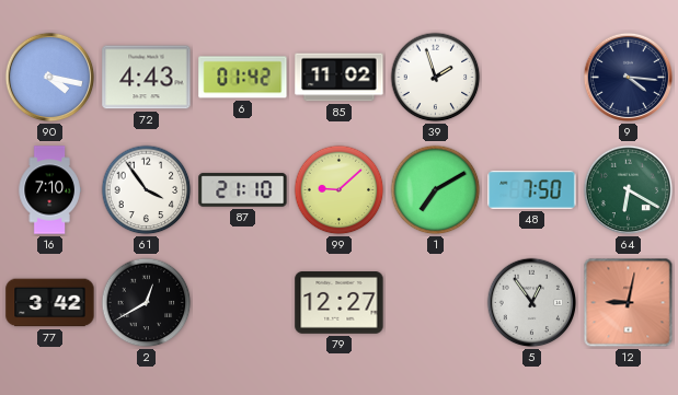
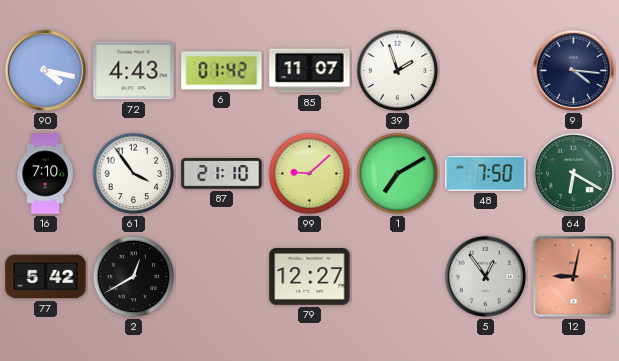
85: 11:02 -> 11:07 (310, 71)
77: 3:42 -> 5:42 (46, 277)
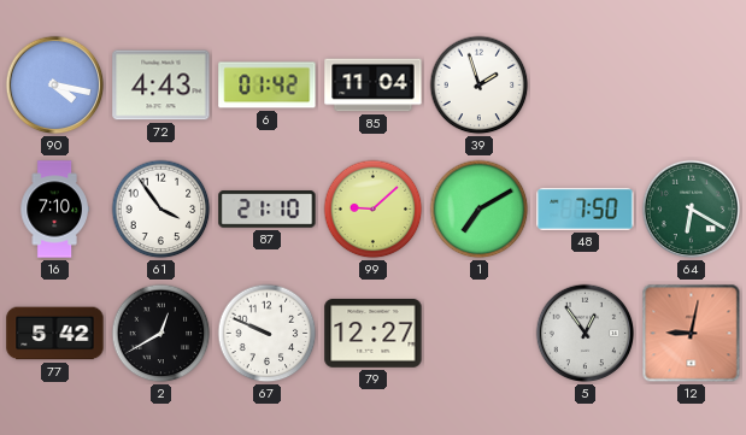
85: 11:07 -> 11:04 (374, 86)
9: 4:16 -> none (574, 71)
67: none -> 9:49 (268, 334)
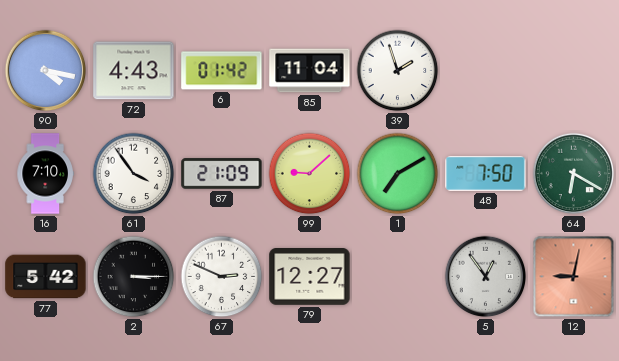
87: 21:10 -> 21:09 (222, 174)
2: 12:40 -> 3:15 (134, 277)
67: 9:49 -> 2:49 (222, 277)
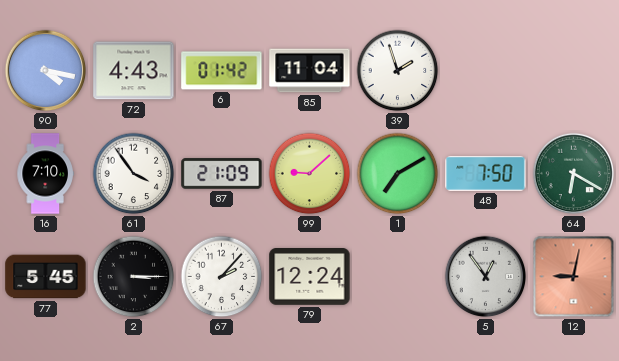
77: 5:42 -> 5:45 (46, 277)
67: 2:49 -> 2:07 (222, 277)
79: 12:27 -> 12:24 (310, 277)
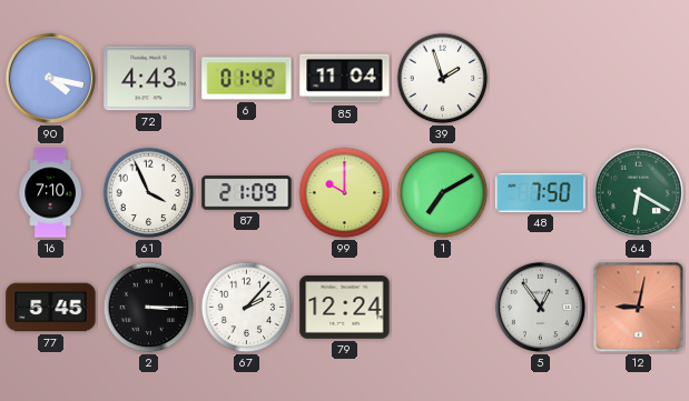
61: 3:54 -> 3:56 (149, 193)
99: 9:08 -> 10:00 (345, 193)
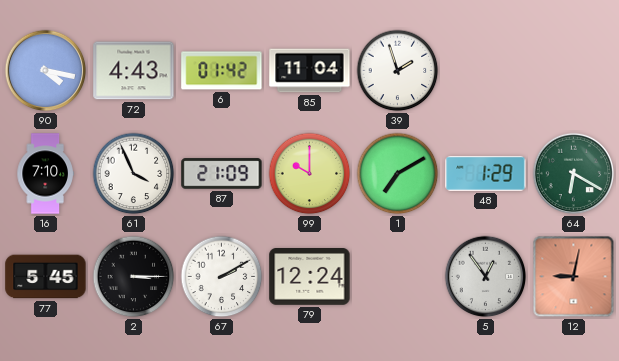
48: 7:50 -> 1:29 (486, 173)
67: 2:07 -> 2:10 (222, 277)
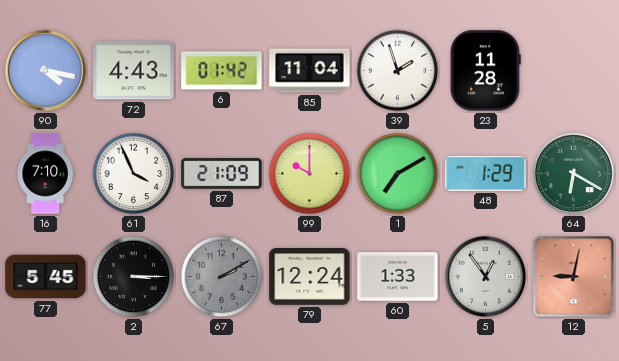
23: none -> 11:28 (486, 71)
67 dial: white -> grey (222, 277)
60: none -> 1:33 (398, 277)
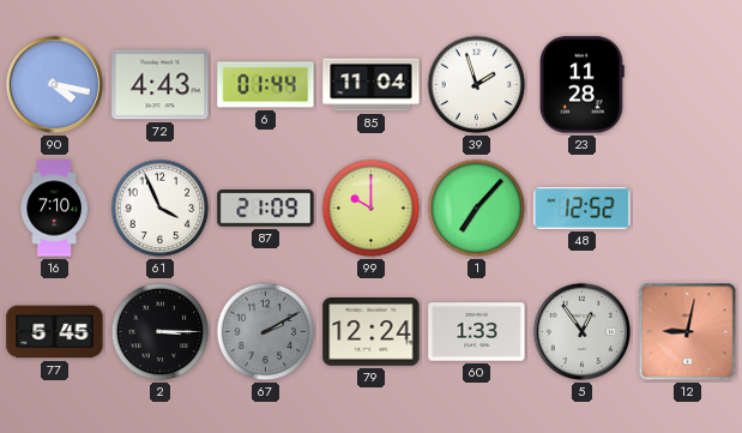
6: 01:42 -> 01:44 (266, 85)
1: 7:10 -> 7:07 (477, 209)
48: 1:29 -> 12:52 (583, 208)
64: 6:20 -> none (574, 174)
